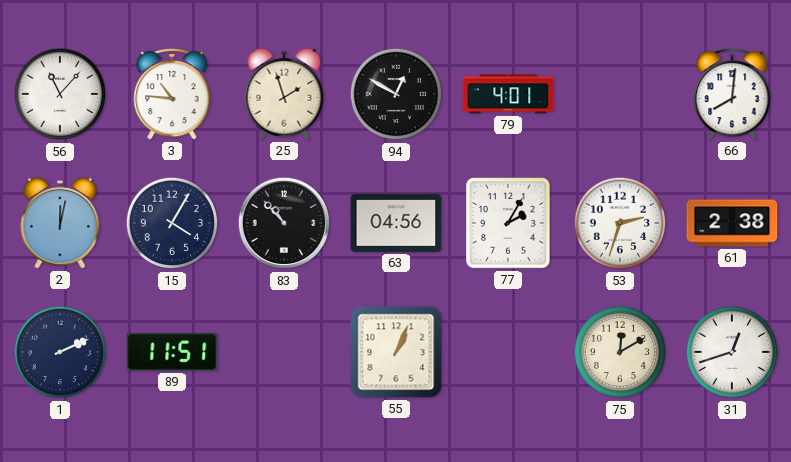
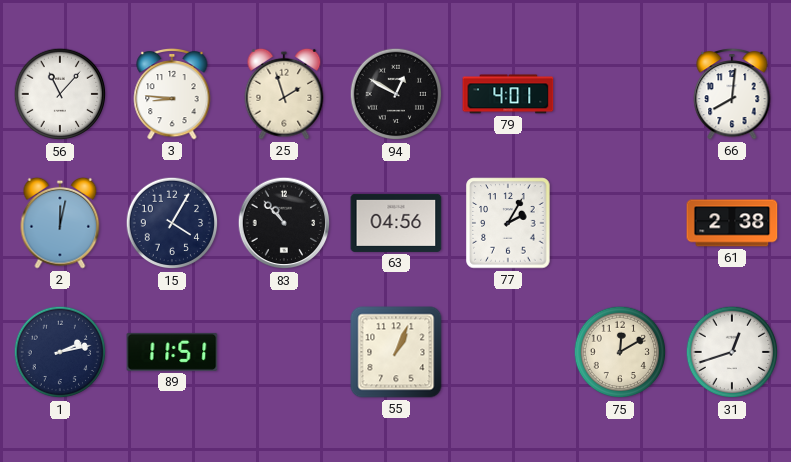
3: 10:46 -> 8:46 (172, 94)
53: 2:33 -> none (620, 223)
1: 2:11 -> 2:13 (60, 352)
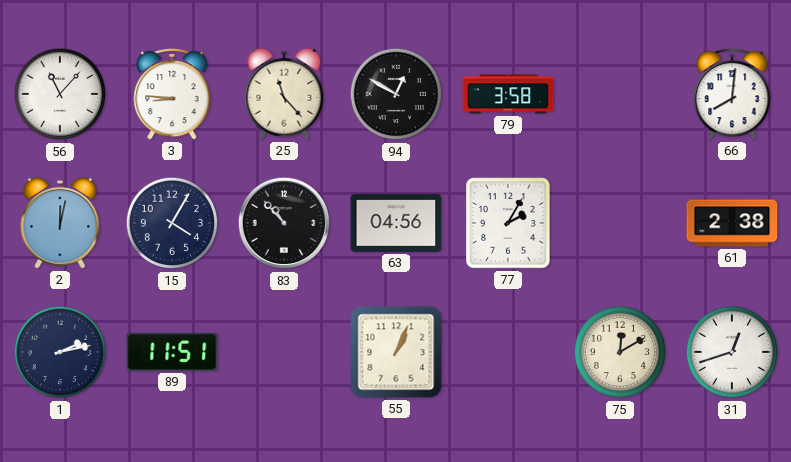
25: 1:57 -> 11:23 (284, 94)
79: 4:01 -> 3:58 (508, 94)
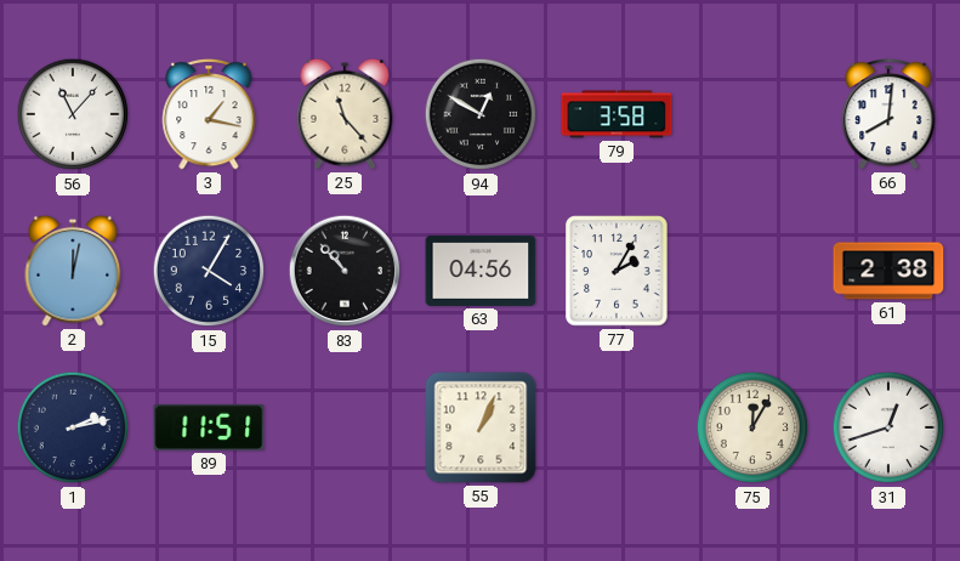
3: 8:46 -> 1:17 (209, 114)
75: 12:10 -> 12:05 (752, 427)
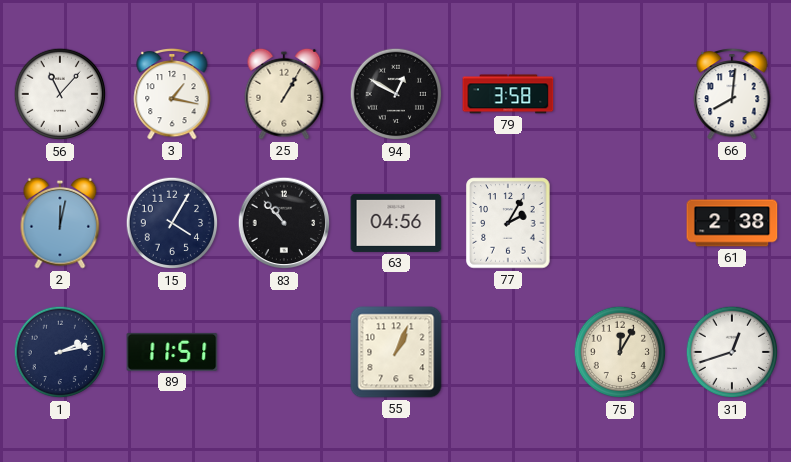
25: 11:23 -> 1:05 (284, 94)
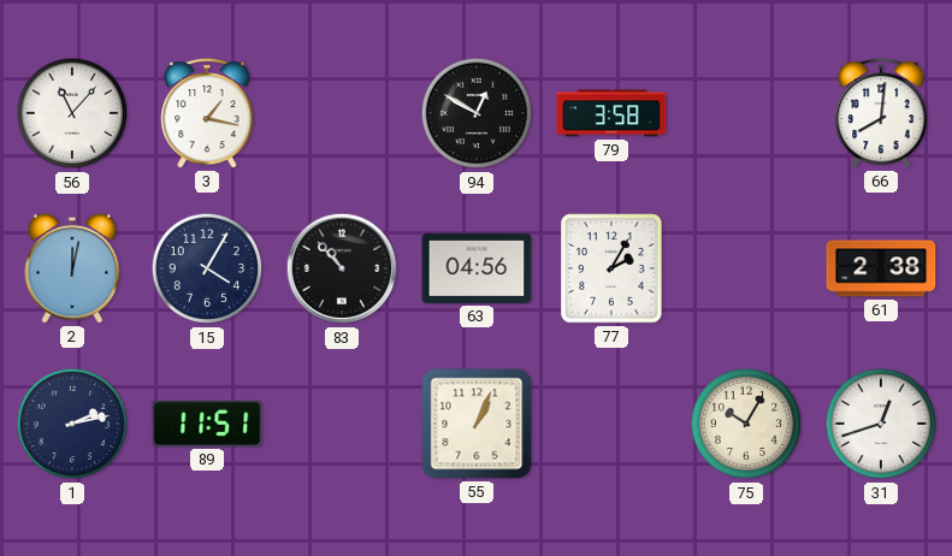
25: 1:05 -> none (284, 94)
75: 12:05 -> 10:05 (746, 424)
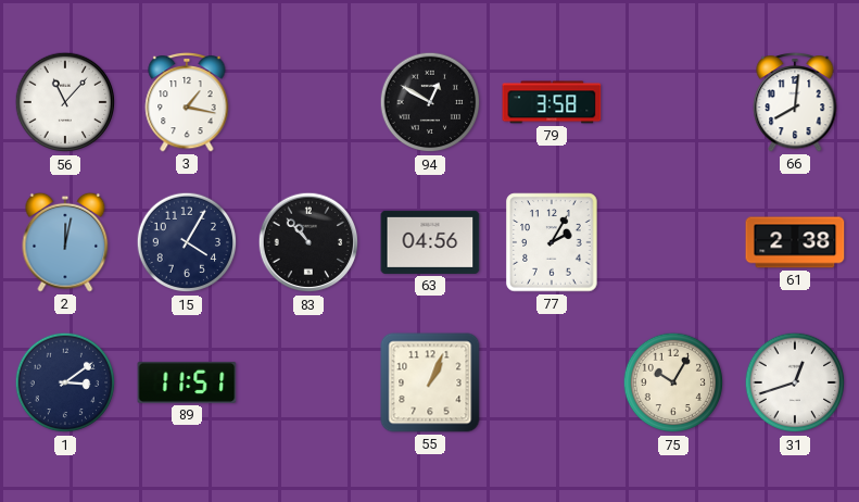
1: 2:13 -> 3:09 (65, 382)
